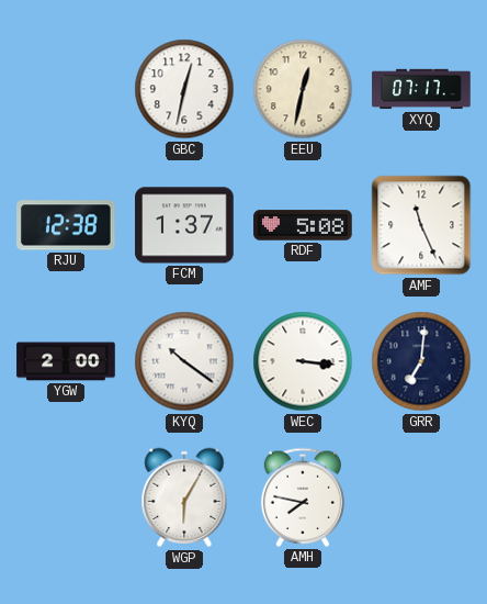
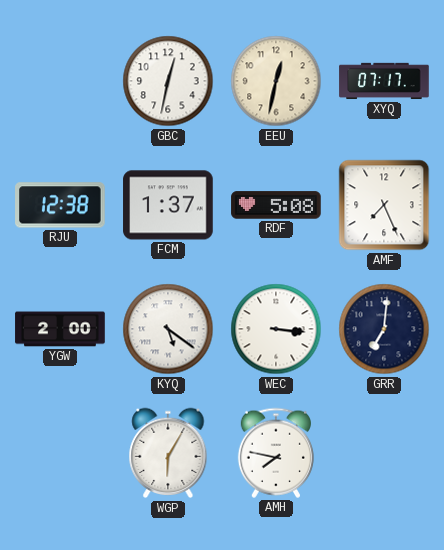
AMF: 11:26 -> 7:26 (384, 205)
KYQ: 10:21 -> 5:21 (168, 329)
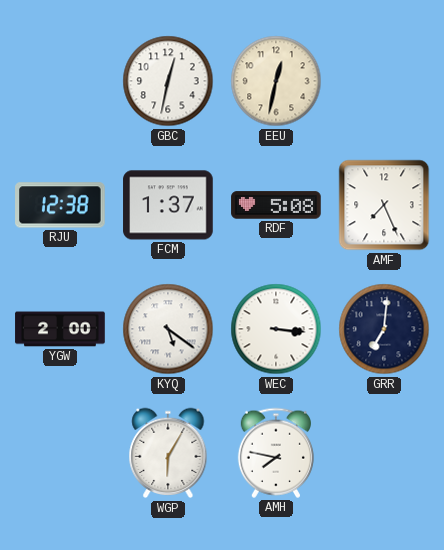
XYQ: 07:17 -> none (384, 81)
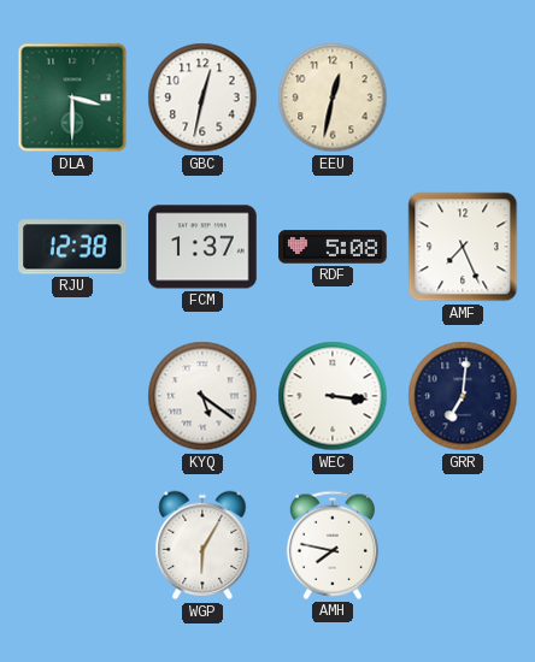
DLA: none -> 3:30 (72, 97)
YGW: 2:00 -> none (60, 329)
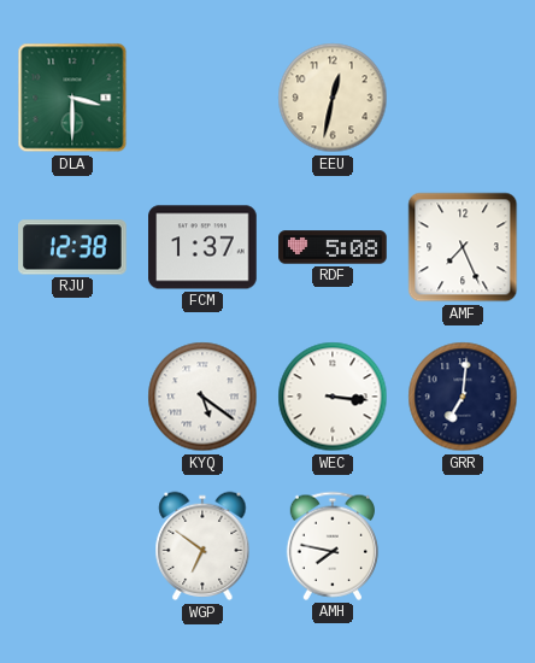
GBC: 12:32 -> none (202, 97)
WGP: 6:05 -> 6:51 (202, 546)
